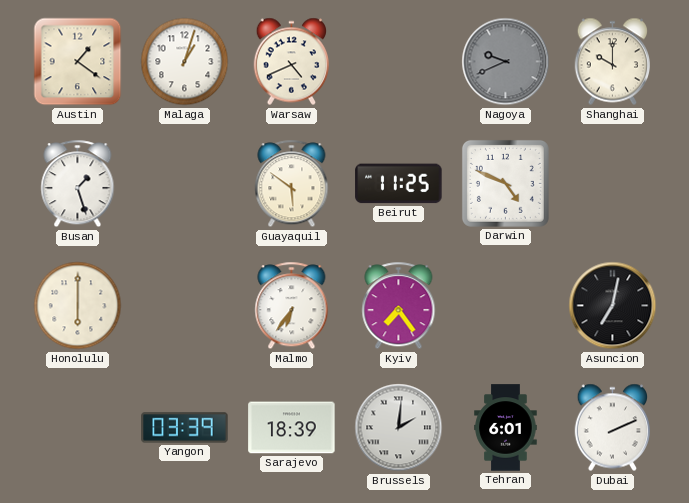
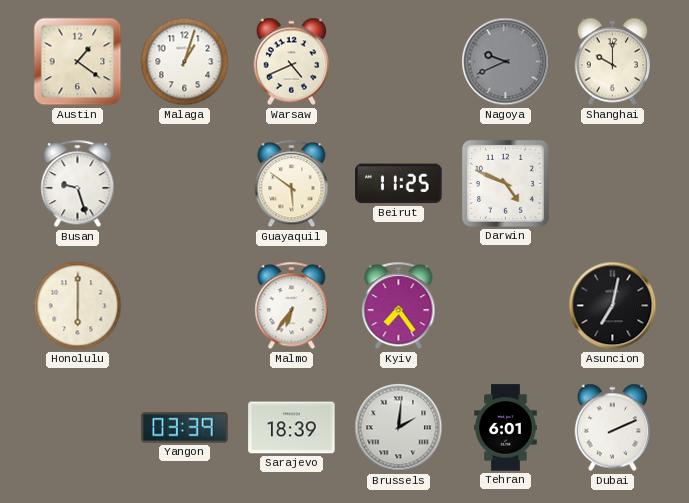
Busan: 1:27 -> 9:27 (78, 184)
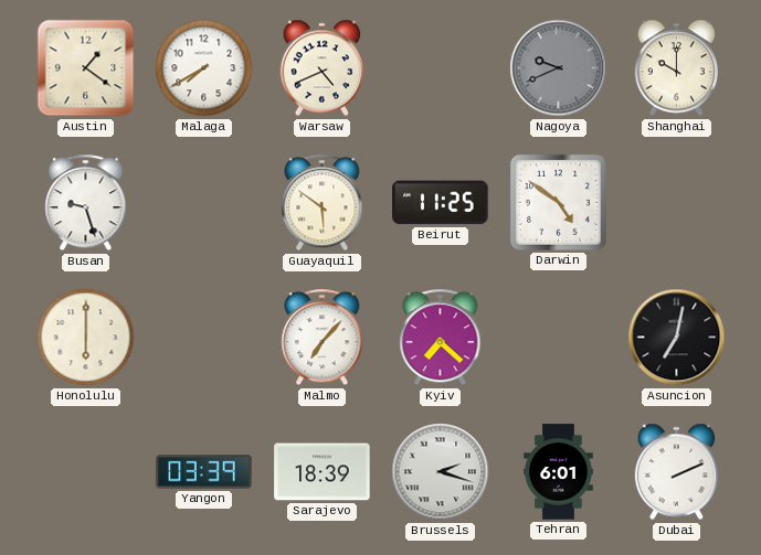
Malaga: 1:03 -> 7:40 (204, 68)
Darwin: 4:49 -> 4:51 (558, 202)
Malmo: 6:36 -> 7:07 (323, 338)
Kyiv: 7:24 -> 7:22 (441, 338)
Brussels: 2:01 -> 2:18 (441, 472)
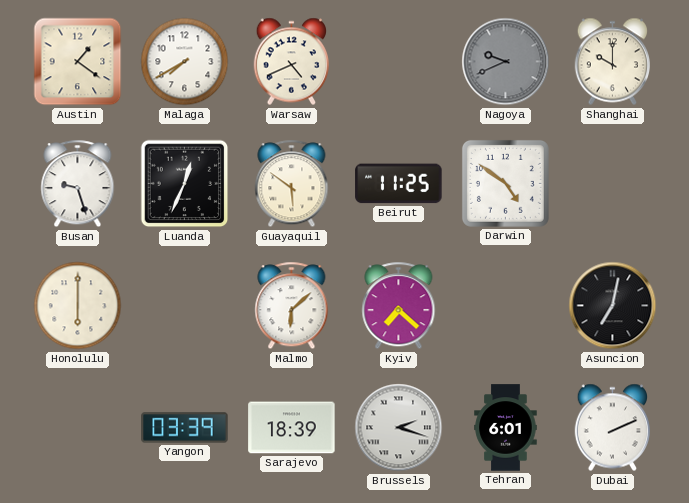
Luanda: none -> 12:34 (185, 184)
Malmo: 7:07 -> 6:08 (292, 306)
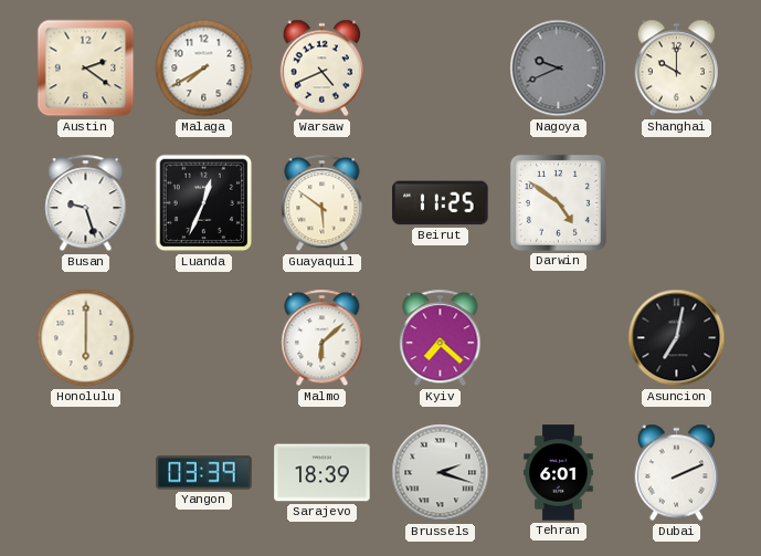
Austin: 1:21 -> 2:21 (86, 69)
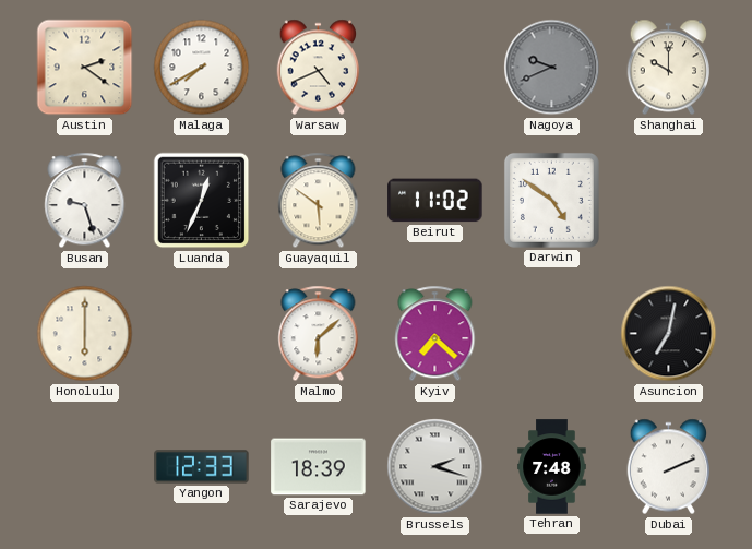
Beirut: 11:25 -> 11:02 (435, 201)
Yangon: 03:39 -> 12:33 (202, 467)
Tehran: 6:01 -> 7:48 (552, 467)
